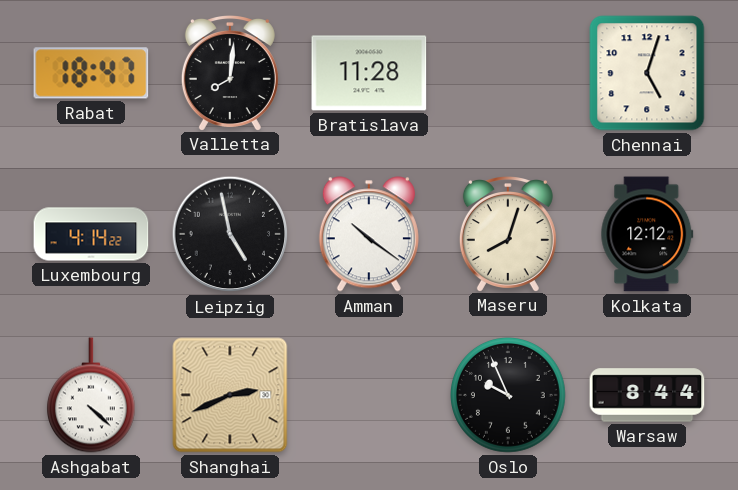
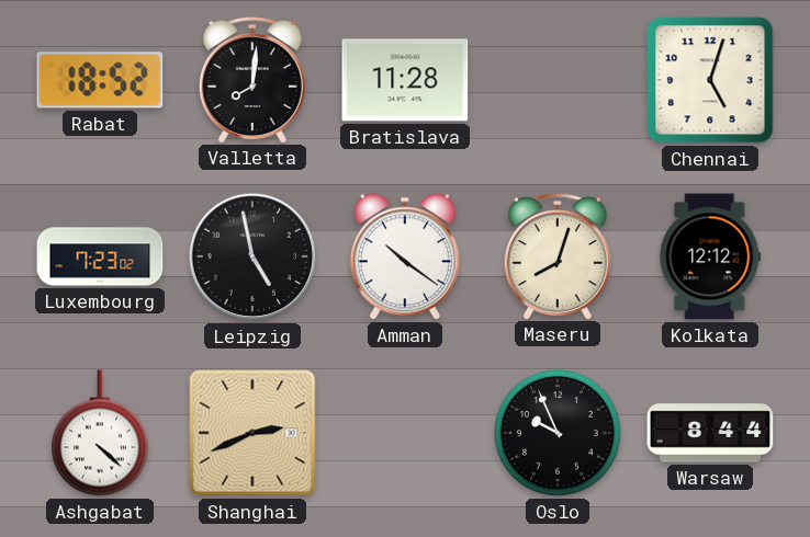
Rabat: 18:47 -> 18:52 (100, 80)
Luxembourg: 4:14 -> 7:23 (100, 256)
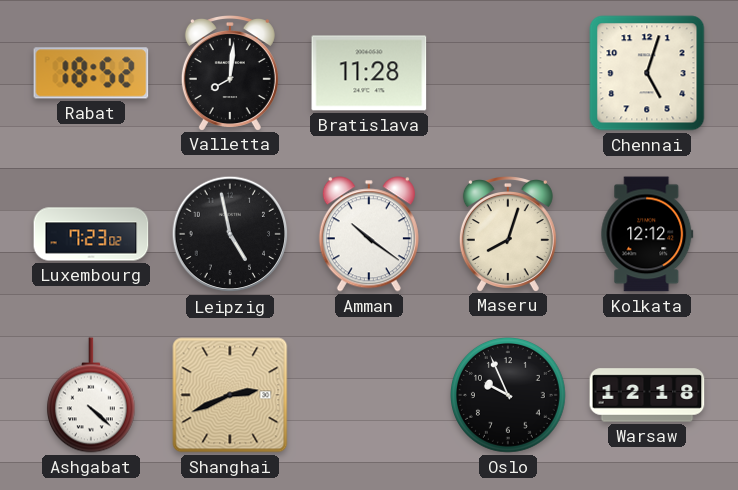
Warsaw: 8:44 -> 12:18 (647, 395)
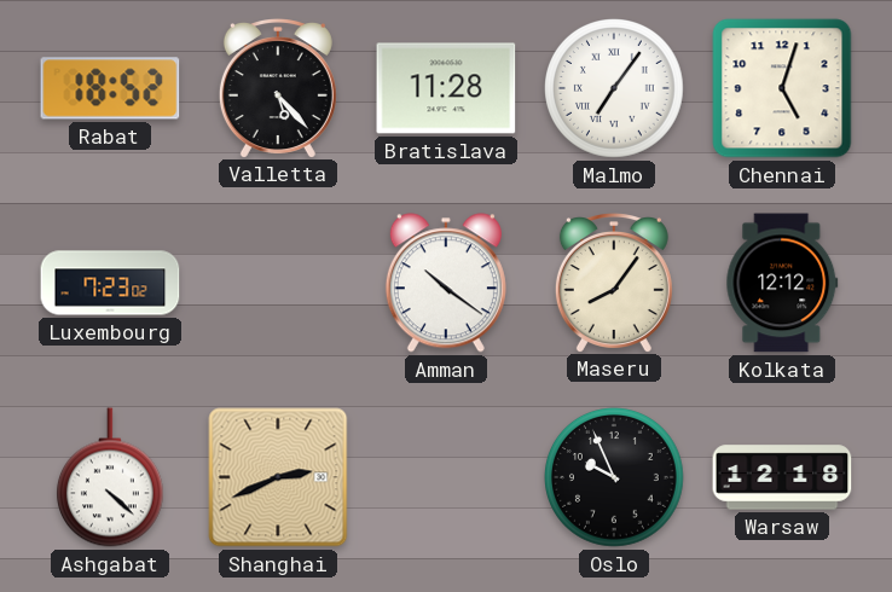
Valletta: 8:01 -> 5:23 (278, 88)
Malmo: none -> 7:06 (615, 89)
Leipzig: 4:58 -> none (230, 234)
Maseru: 8:03 -> 8:06 (614, 283)
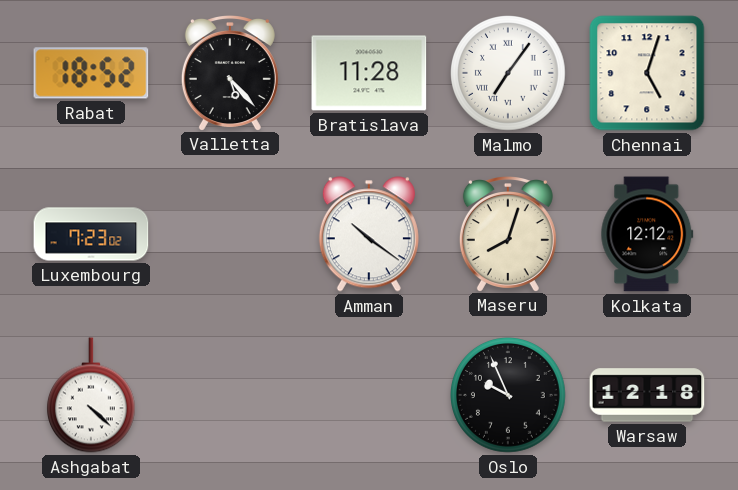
Maseru: 8:06 -> 8:03 (508, 234)
Shanghai: 2:41 -> none (278, 477)
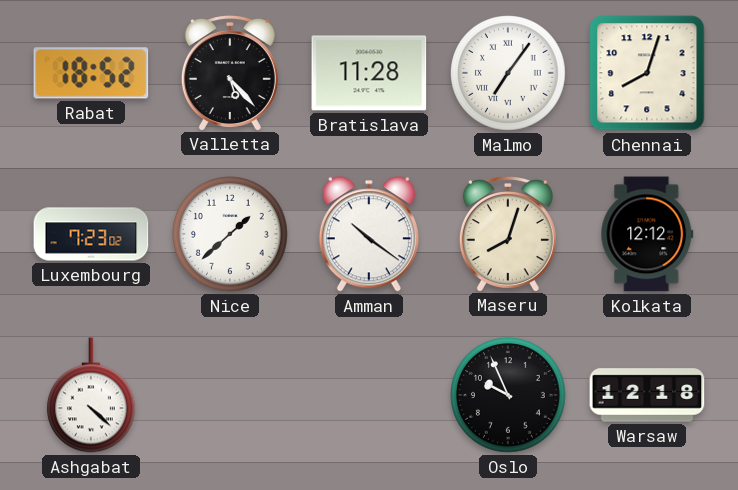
Chennai: 5:03 -> 8:03 (647, 73)
Nice: none -> 1:38 (231, 235)
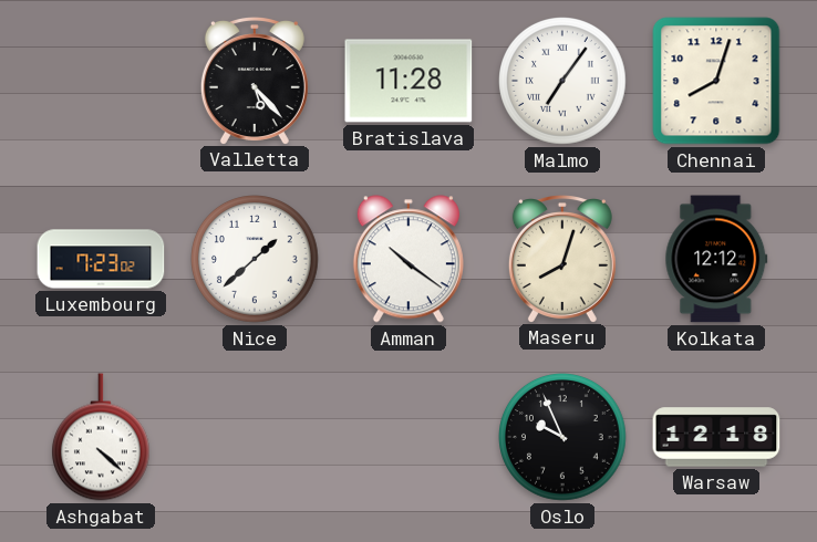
Rabat: 18:52 -> none (91, 73)
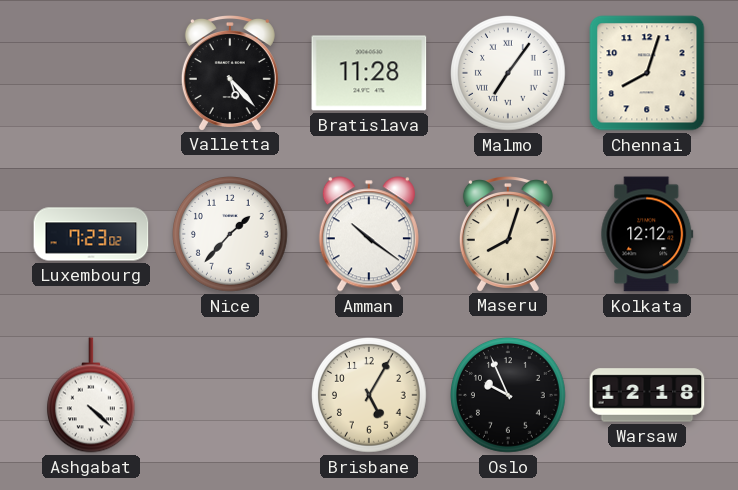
Nice: 1:38 -> 1:37 (231, 235)
Brisbane: none -> 5:05 (370, 396)
